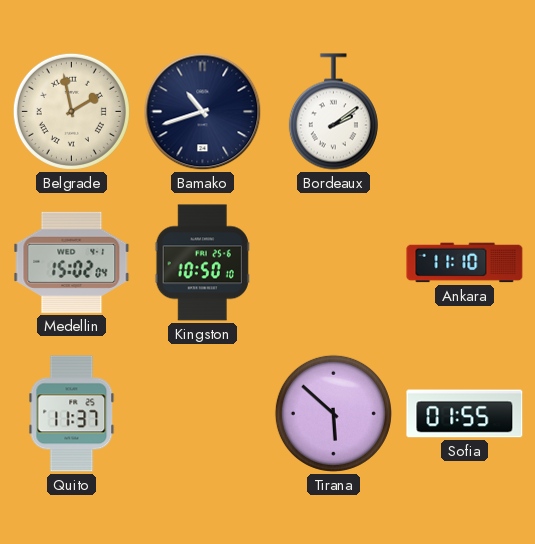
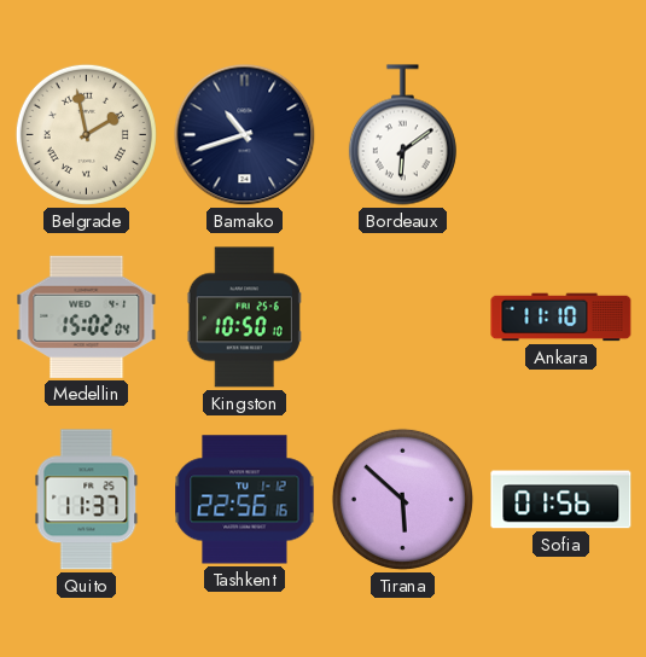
Bordeaux: 2:09 -> 6:09 (402, 135)
Tashkent: none -> 22:56 (245, 500)
Sofia: 01:55 -> 01:56 (561, 500)
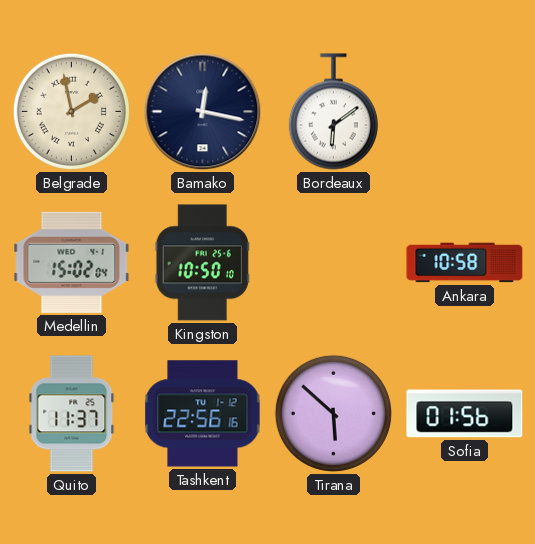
Bamako: 10:42 -> 12:17 (203, 112)
Ankara: 11:10 -> 10:58 (465, 263)
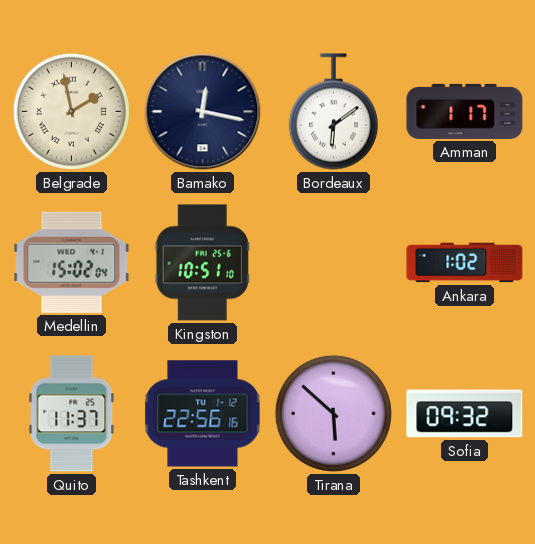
Amman: none -> 1:17 (465, 111)
Kingston: 10:50 -> 10:51 (202, 263)
Ankara: 10:58 -> 1:02 (465, 263)
Sofia: 01:56 -> 09:32 (465, 414)
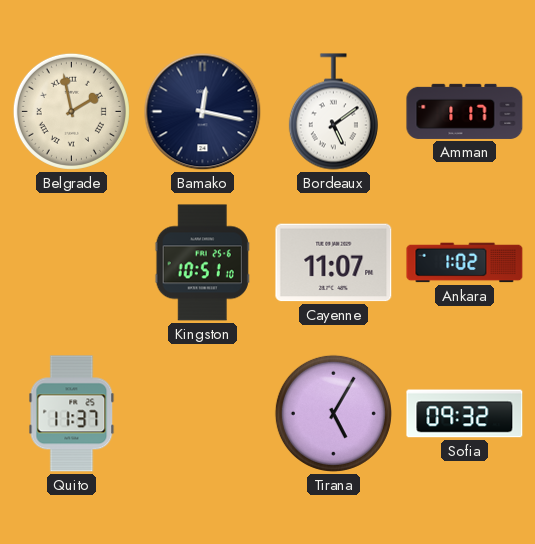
Bordeaux: 6:09 -> 5:09 (333, 112)
Medellin: 15:02 -> none (72, 262)
Cayenne: none -> 11:07 (334, 263)
Tashkent: 22:56 -> none (203, 414)
Tirana: 5:52 -> 5:05 (333, 413)
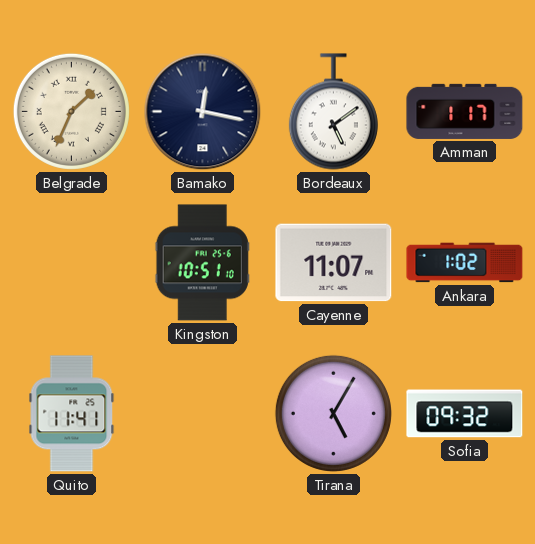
Belgrade: 1:58 -> 1:34 (71, 111)
Quito: 11:37 -> 11:41 (72, 414)
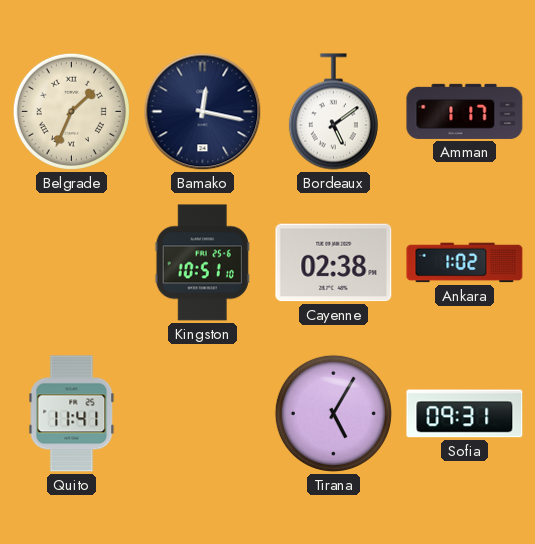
Cayenne: 11:07 -> 02:38 (334, 263)
Sofia: 09:32 -> 09:31 (465, 414)
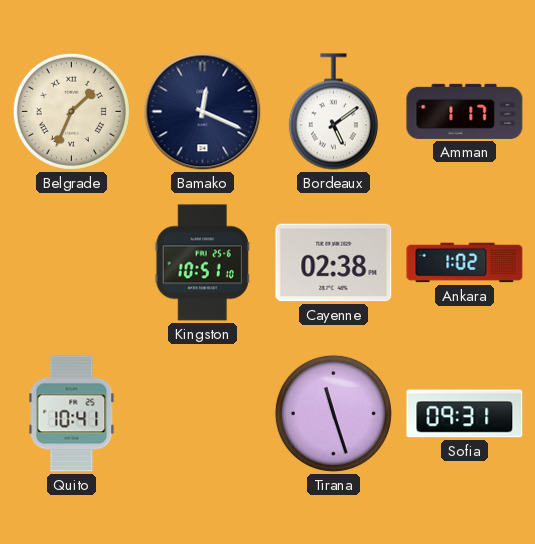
Bamako: 12:17 -> 12:19 (203, 112)
Quito: 11:41 -> 10:41 (72, 414)
Tirana: 5:05 -> 11:27 (333, 413)
